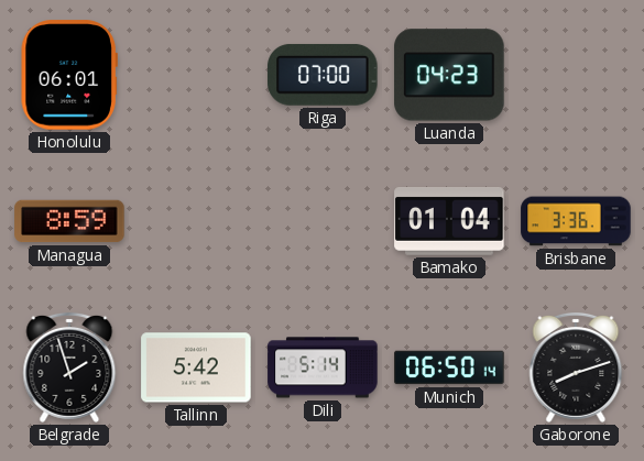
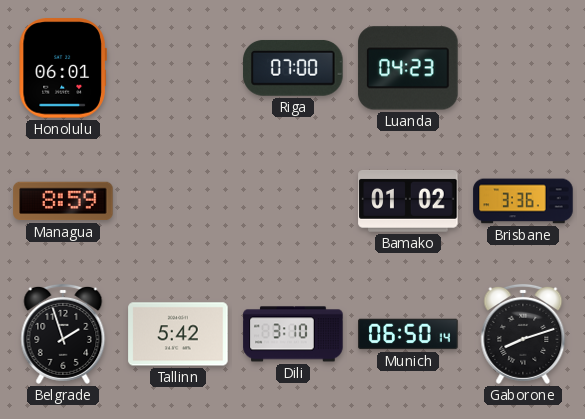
Bamako: 01:04 -> 01:02 (408, 201)
Dili: 5:14 -> 3:10 (293, 334)
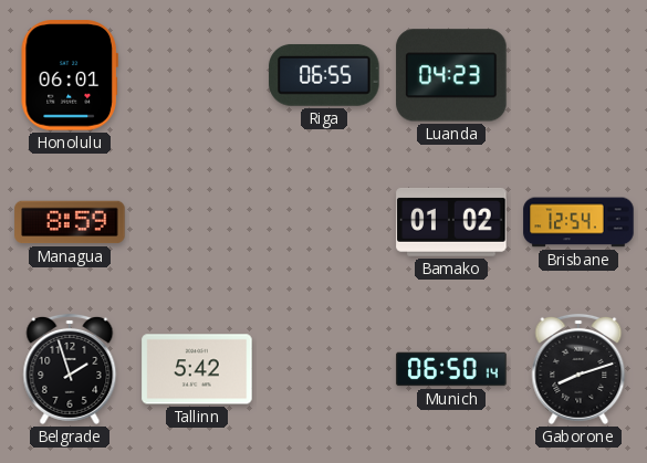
Riga: 07:00 -> 06:55 (324, 75)
Brisbane: 3:36 -> 12:54 (578, 222)
Dili: 3:10 -> none (293, 334)
